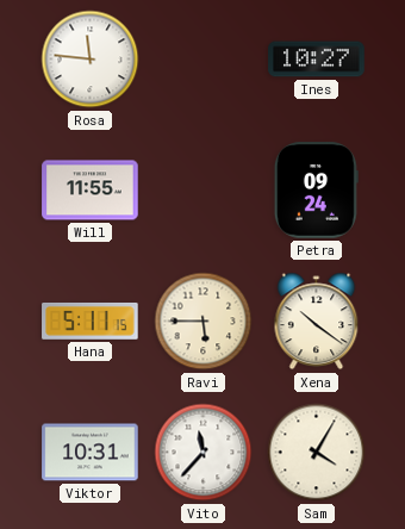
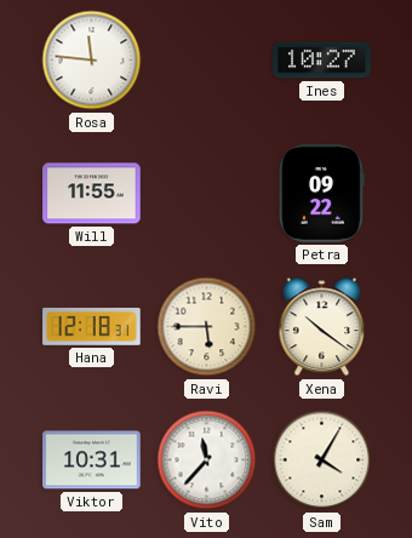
Petra: 09:24 -> 09:22 (321, 194)
Hana: 5:11 -> 12:18 (92, 326)
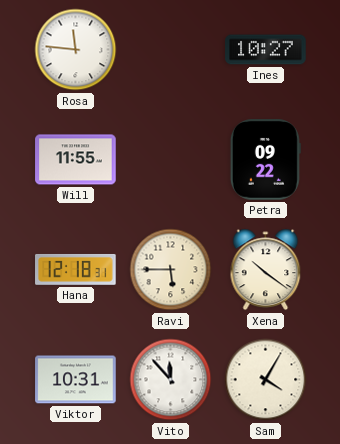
Vito: 11:37 -> 11:53 (171, 380)
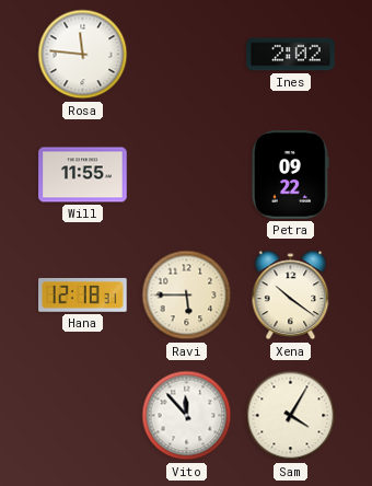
Ines: 10:27 -> 2:02 (291, 55)
Viktor: 10:31 -> none (76, 380)
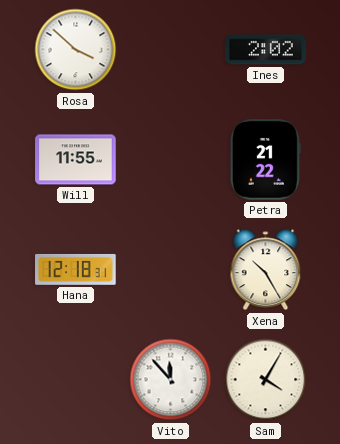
Rosa: 11:46 -> 3:52 (76, 50)
Petra: 09:22 -> 21:22 (265, 160)
Ravi: 5:45 -> none (187, 296)
Xena: 10:21 -> 10:25 (266, 270)
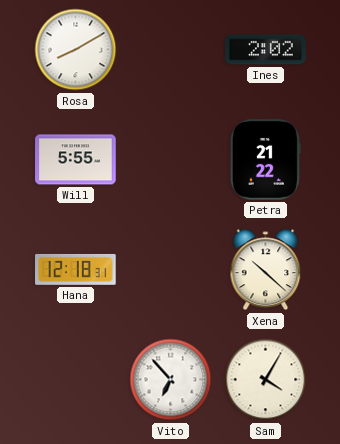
Rosa: 3:52 -> 8:10 (76, 50)
Will: 11:55 -> 5:55 (76, 160)
Xena: 10:25 -> 10:22 (266, 270)
Vito: 11:53 -> 6:53 (171, 380)
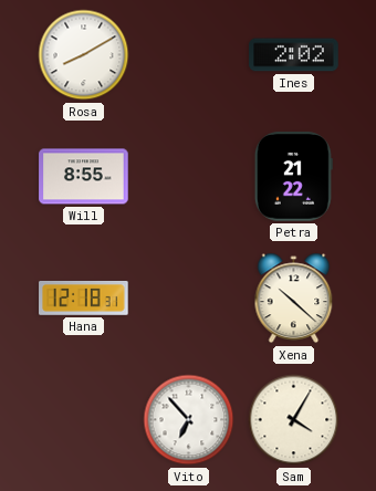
Will: 5:55 -> 8:55 (84, 177)
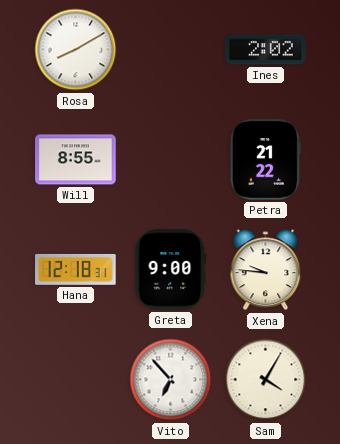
Greta: none -> 9:00 (171, 270)
Xena: 10:22 -> 9:46 (266, 270)
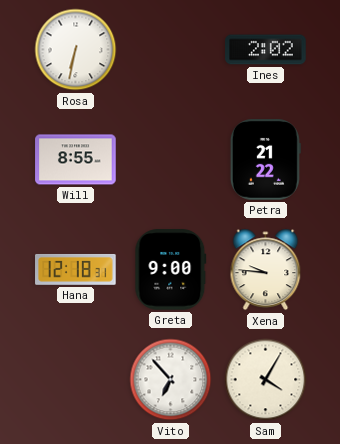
Rosa: 8:10 -> 6:32 (76, 50)
